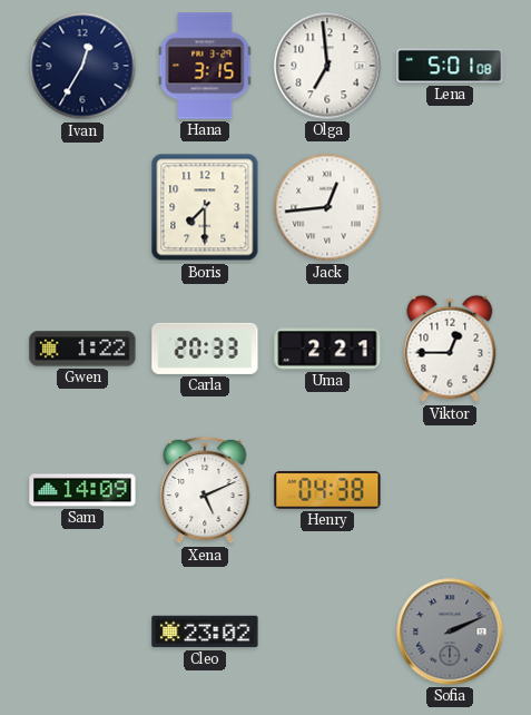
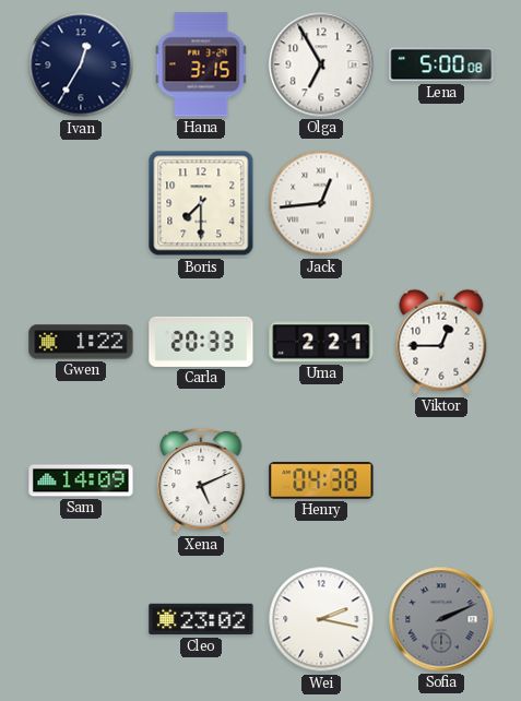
Olga: 6:59 -> 6:55 (321, 64)
Lena: 5:01 -> 5:00 (441, 64)
Wei: none -> 2:17 (321, 619)
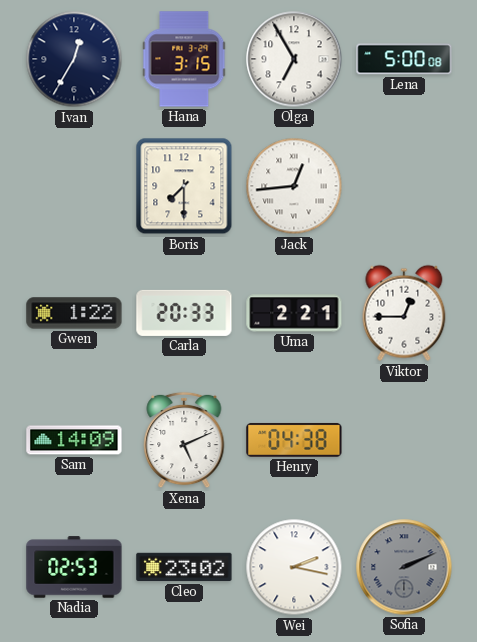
Nadia: none -> 02:53 (74, 567)
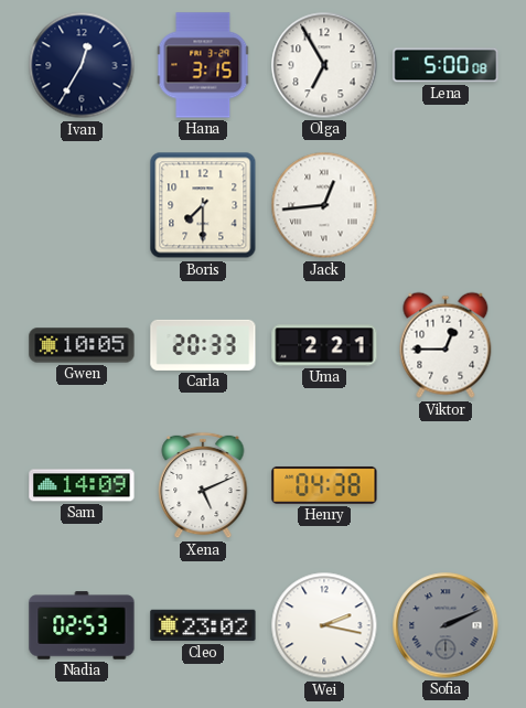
Gwen: 1:22 -> 10:05 (82, 345)
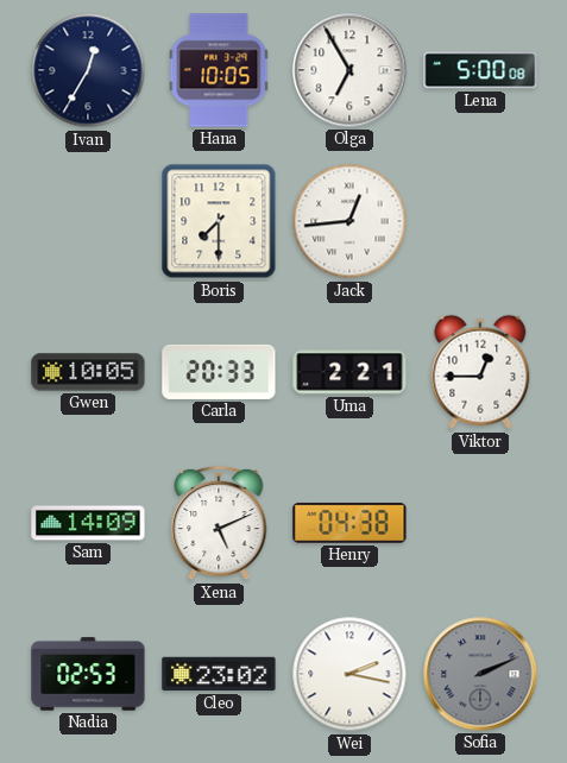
Hana: 3:15 -> 10:05 (219, 70)
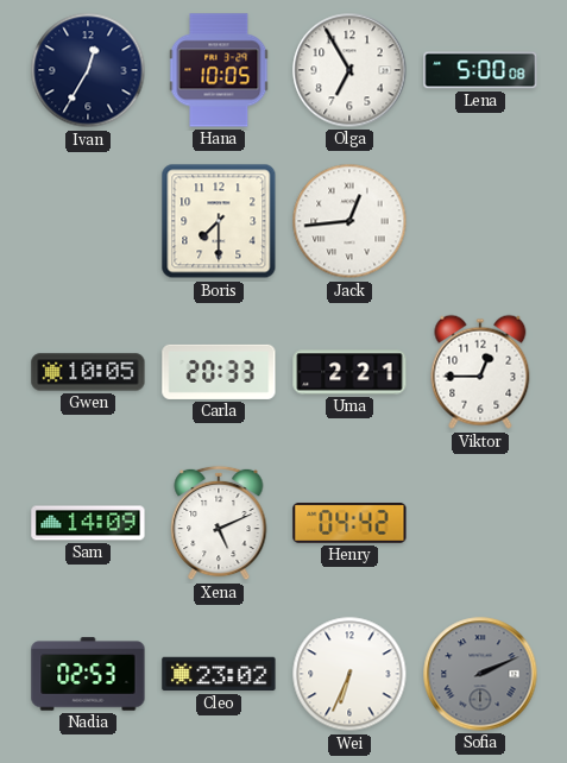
Henry: 04:38 -> 04:42 (349, 523)
Wei: 2:17 -> 6:34 (349, 674)
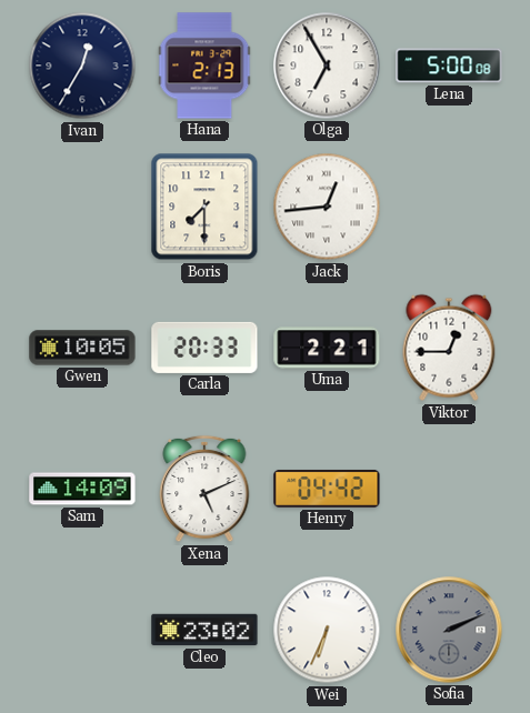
Hana: 10:05 -> 2:13 (204, 66)
Nadia: 02:53 -> none (88, 674)
